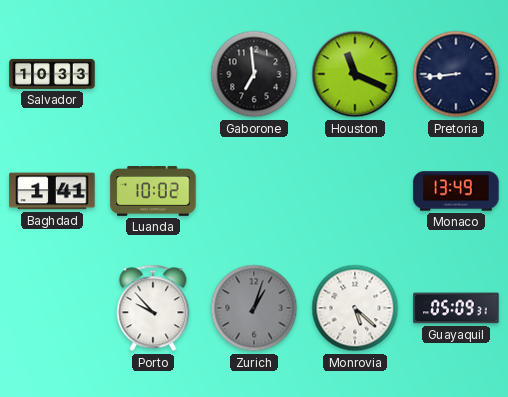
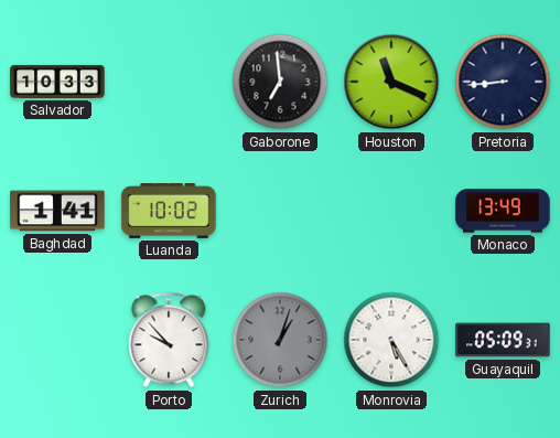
Monrovia: 5:22 -> 5:25 (391, 340)
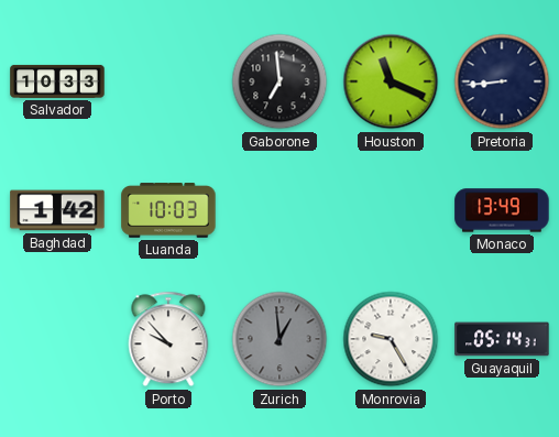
Baghdad: 1:41 -> 1:42 (57, 210)
Luanda: 10:02 -> 10:03 (168, 210)
Zurich: 1:03 -> 12:59 (279, 339)
Monrovia: 5:25 -> 9:25 (391, 339)
Guayaquil: 05:09 -> 05:14 (502, 339)
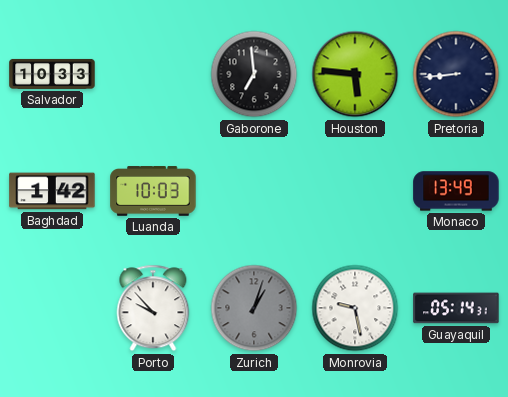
Houston: 11:19 -> 5:46 (355, 74)
Zurich: 12:59 -> 1:03 (254, 308)
Monrovia: 9:25 -> 9:28 (355, 308)
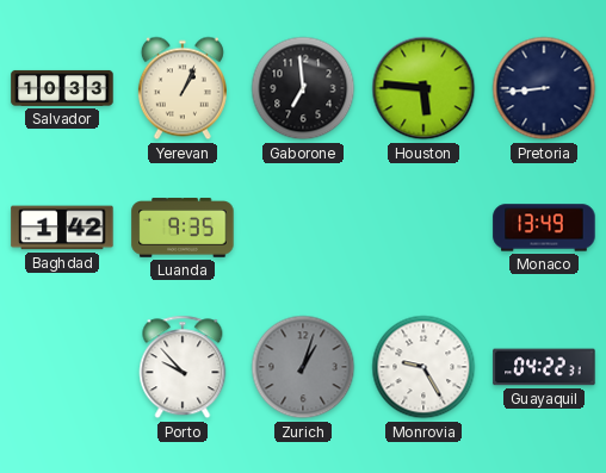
Yerevan: none -> 1:04 (183, 88)
Luanda: 10:03 -> 9:35 (183, 228)
Monrovia: 9:28 -> 9:25 (423, 367)
Guayaquil: 05:14 -> 04:22 (544, 367)
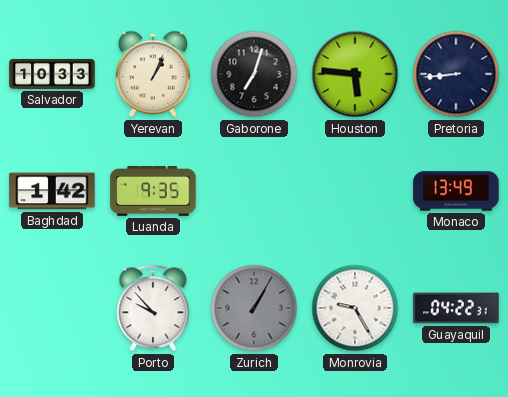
Gaborone: 6:59 -> 7:03 (254, 74)
Zurich: 1:03 -> 1:05 (254, 308)
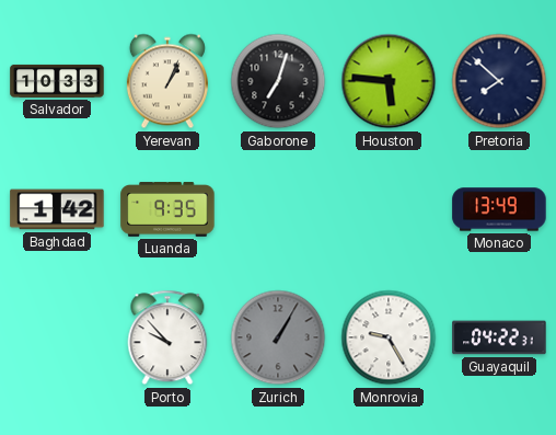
Pretoria: 8:44 -> 7:52 (499, 81)
